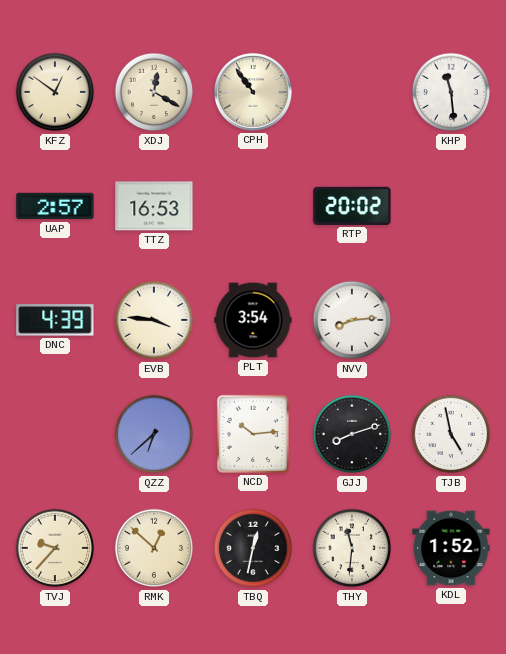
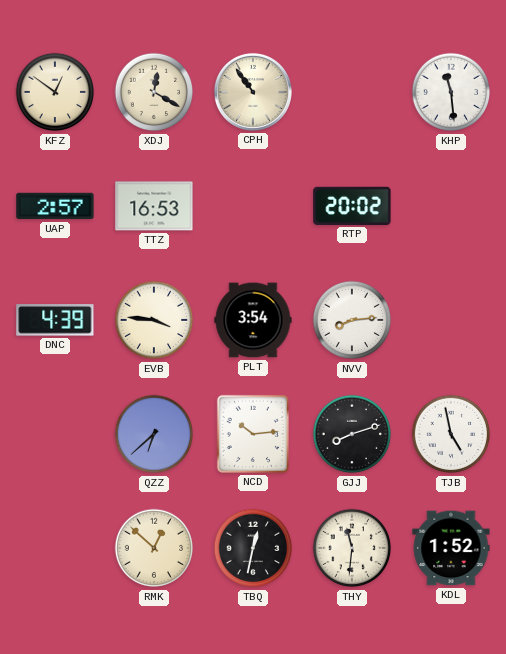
TVJ: 9:37 -> none (55, 548)
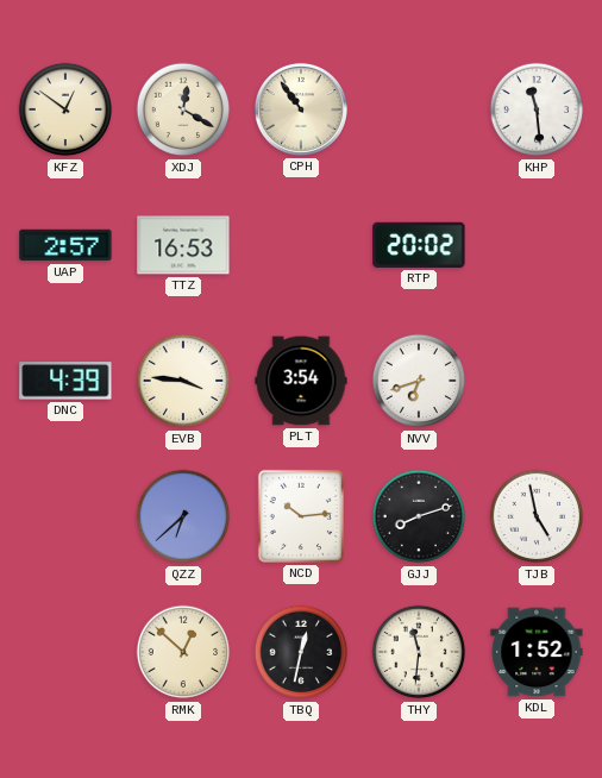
NVV: 8:14 -> 6:42 (419, 381)
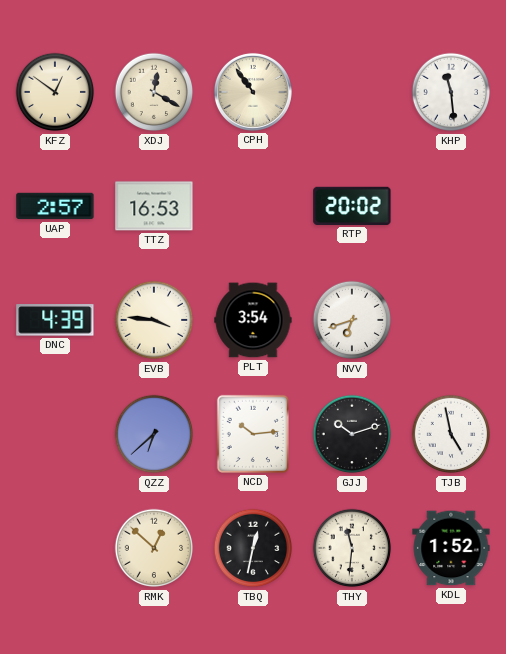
GJJ: 8:12 -> 10:12 (352, 434)
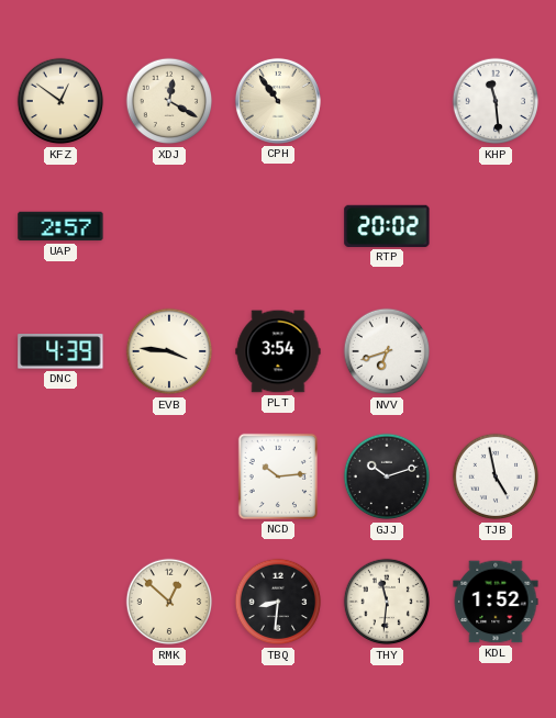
TTZ: 16:53 -> none (154, 206)
QZZ: 6:38 -> none (154, 434)
TBQ: 12:32 -> 8:31 (278, 602)
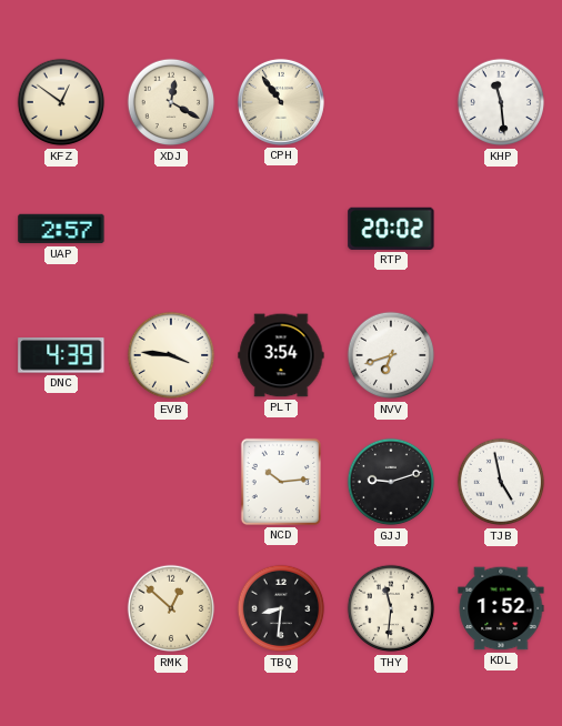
GJJ: 10:12 -> 9:12 (391, 482)
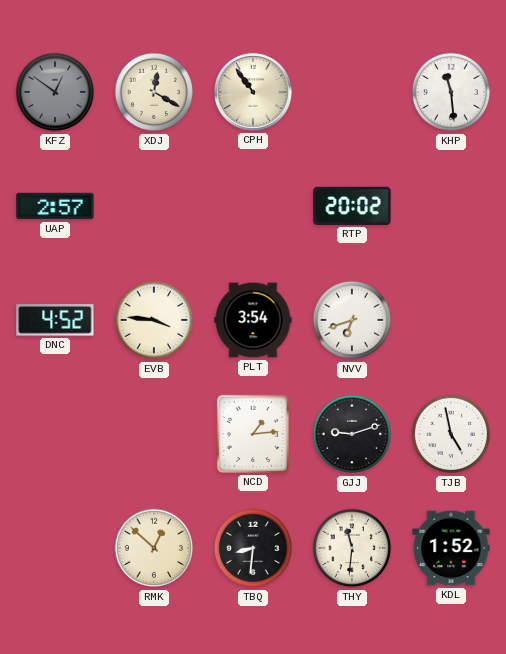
KFZ dial: cream -> grey (55, 92)
DNC: 4:39 -> 4:52 (55, 320)
NCD: 10:14 -> 1:14 (253, 434)
